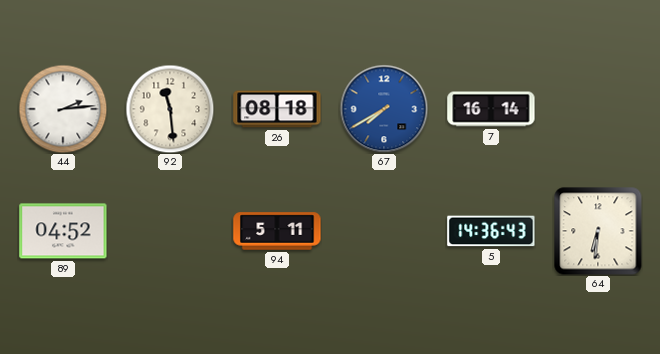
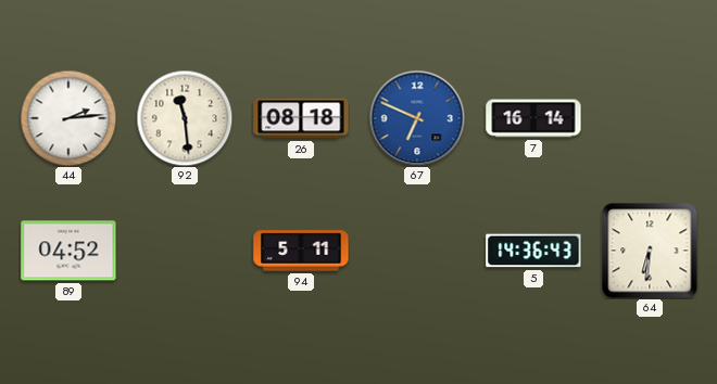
67: 7:40 -> 6:49 (417, 118)
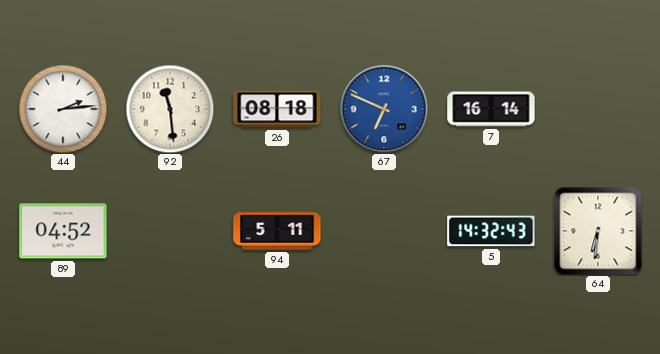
5: 14:36 -> 14:32 (491, 231)
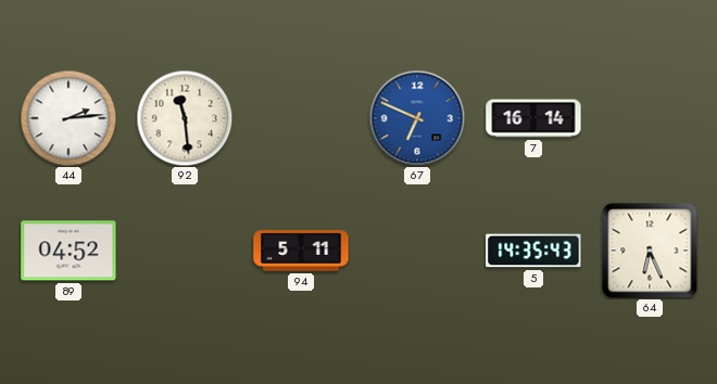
26: 08:18 -> none (277, 109)
5: 14:32 -> 14:35 (533, 251)
64: 6:31 -> 6:26 (650, 251)
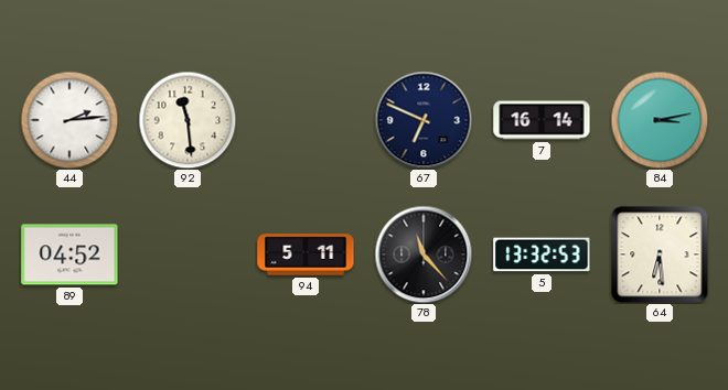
67 dial: blue -> navy (424, 120)
84: none -> 3:13 (660, 120)
78: none -> 11:23 (424, 254)
5: 14:35 -> 13:32 (542, 254)
64: 6:26 -> 6:29 (660, 254)
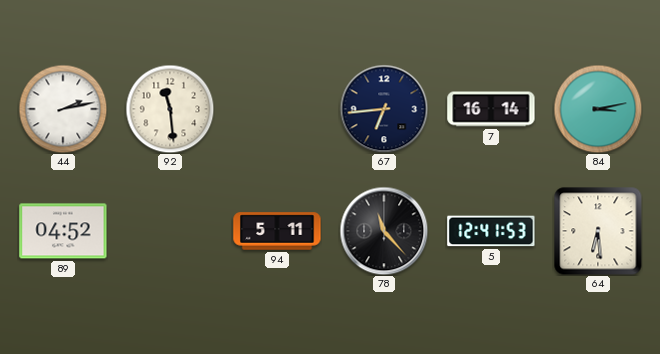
44: 2:14 -> 2:13 (63, 109)
67: 6:49 -> 6:44 (384, 109)
5: 13:32 -> 12:41 (491, 231)
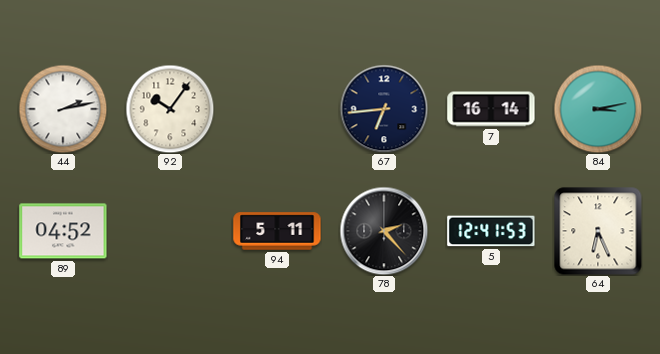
92: 11:29 -> 10:06 (170, 109)
78: 11:23 -> 2:23 (384, 231)
64: 6:29 -> 6:26 (598, 231)
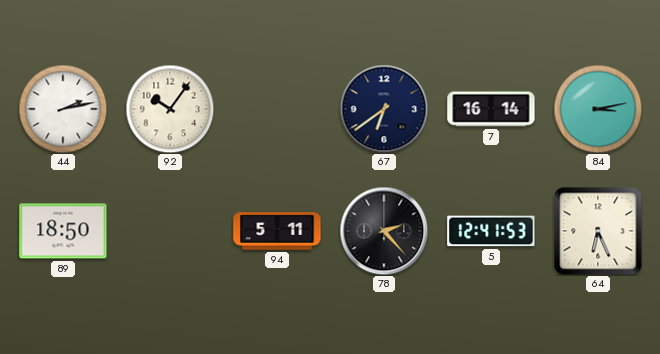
67: 6:44 -> 6:39 (384, 109)
89: 04:52 -> 18:50 (63, 231)
